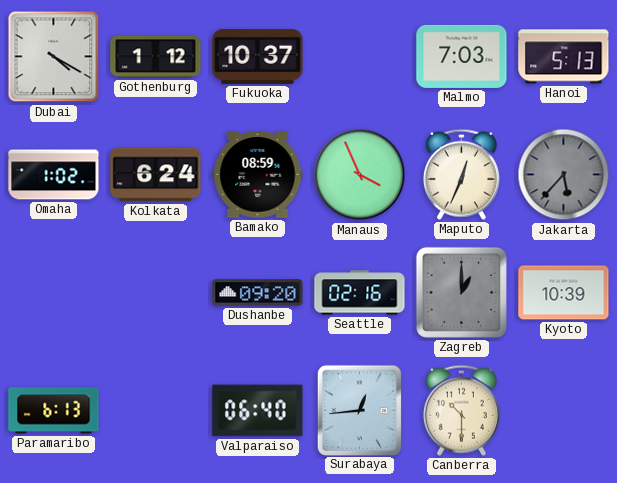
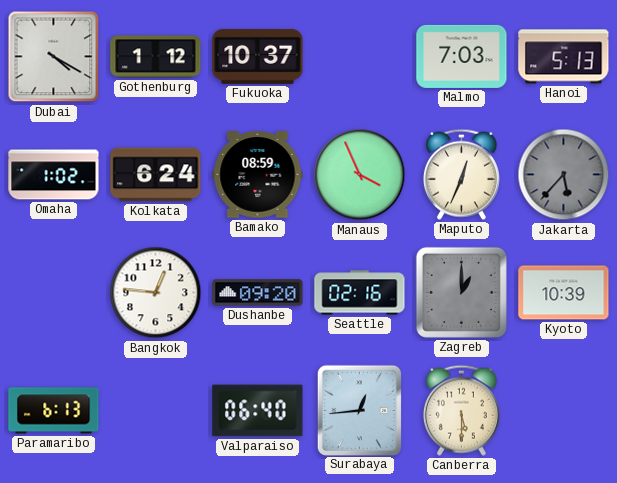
Bangkok: none -> 12:46 (156, 293)
Canberra: 10:30 -> 5:30 (461, 410)
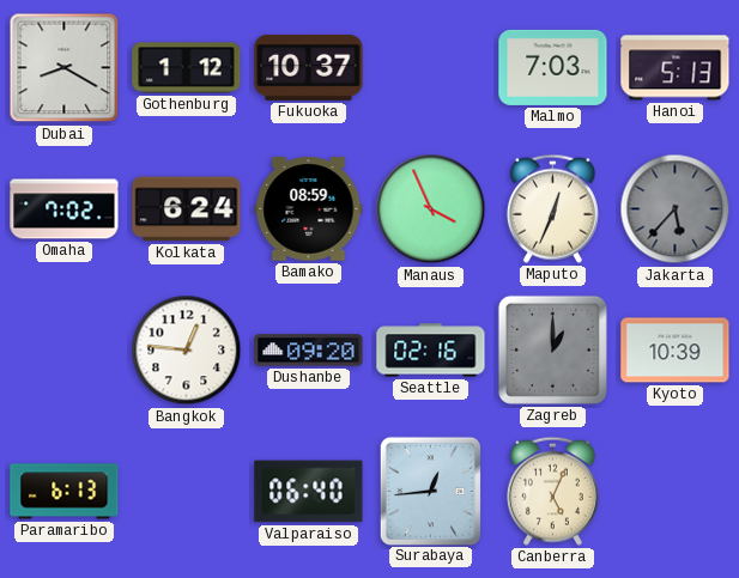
Dubai: 4:20 -> 8:20 (65, 68)
Omaha: 1:02 -> 7:02 (65, 209)
Canberra: 5:30 -> 5:04 (552, 491)
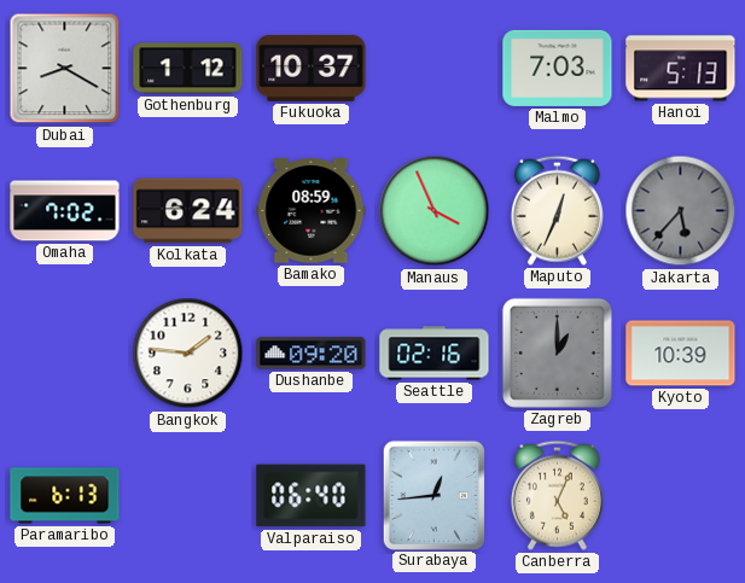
Bangkok: 12:46 -> 1:46 (188, 354)
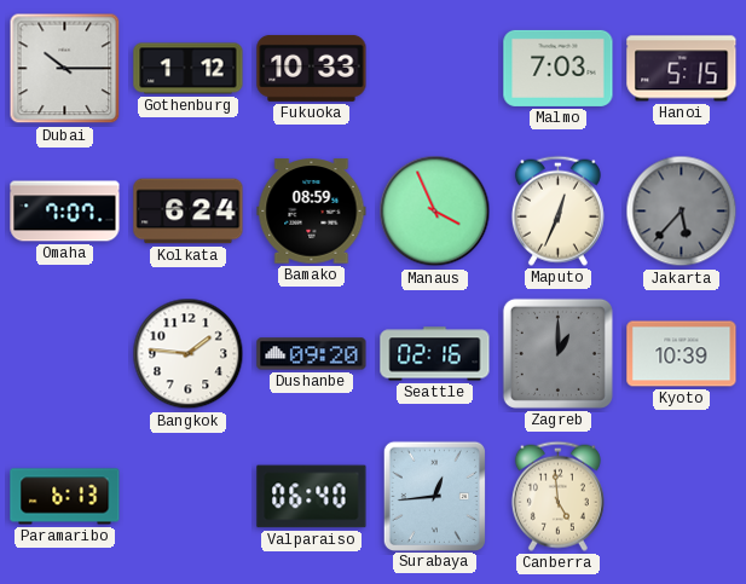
Dubai: 8:20 -> 10:15 (65, 69)
Fukuoka: 10:37 -> 10:33 (312, 68)
Hanoi: 5:13 -> 5:15 (682, 69)
Omaha: 7:02 -> 7:07 (65, 212)
Canberra: 5:04 -> 4:59 (557, 496)
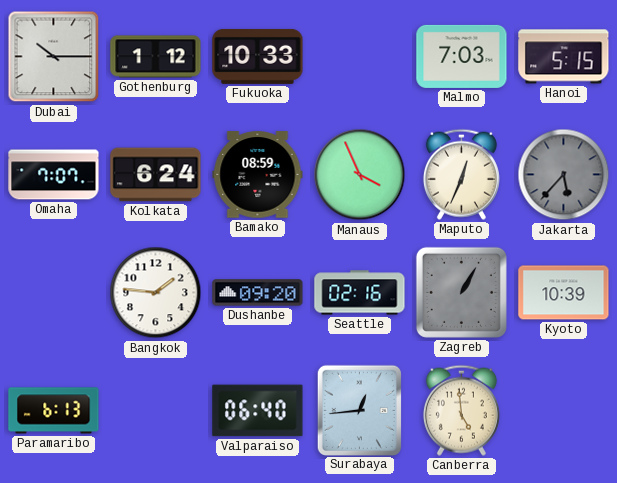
Zagreb: 1:00 -> 1:05 (461, 292)
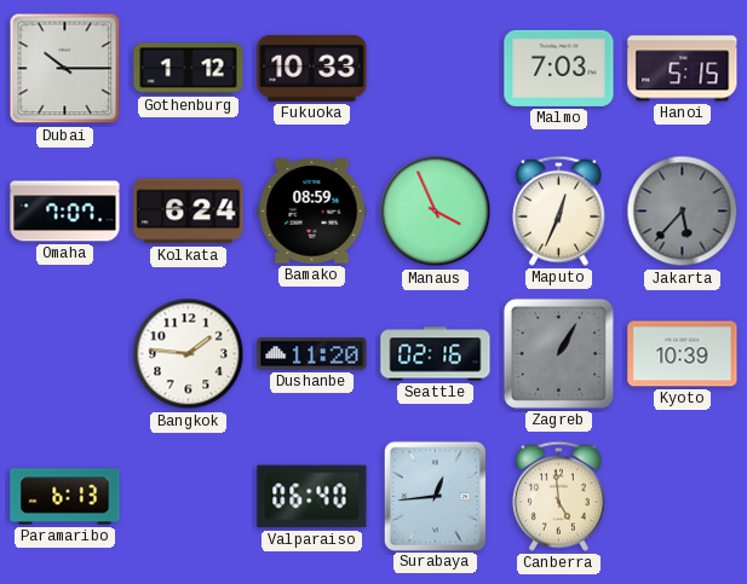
Dushanbe: 09:20 -> 11:20 (312, 354)
